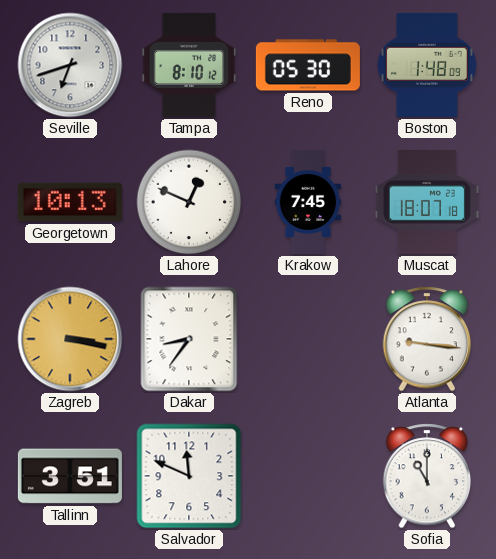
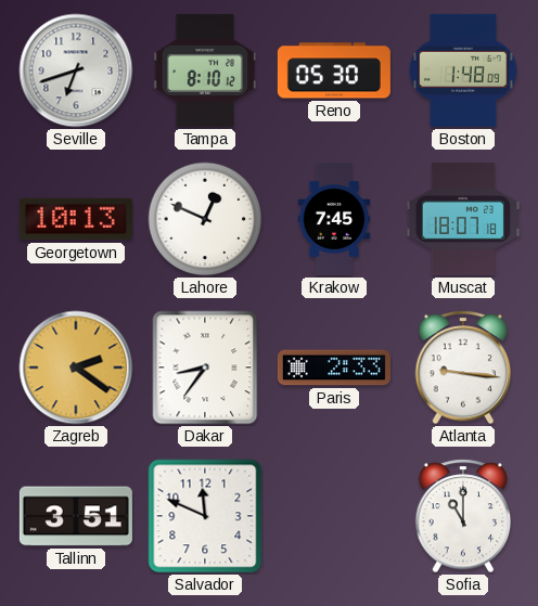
Zagreb: 3:17 -> 2:21 (76, 368)
Paris: none -> 2:33 (334, 368)
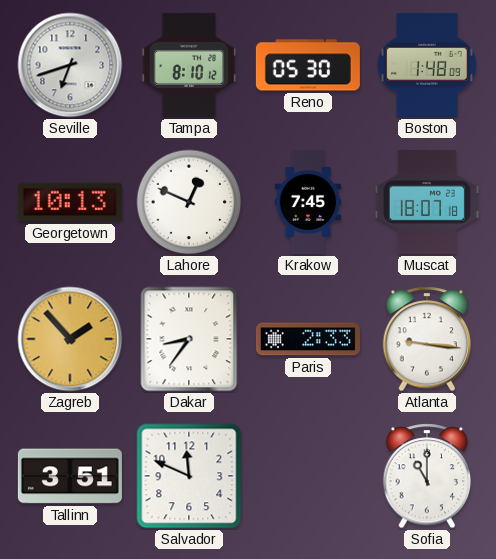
Zagreb: 2:21 -> 1:53 (70, 339)
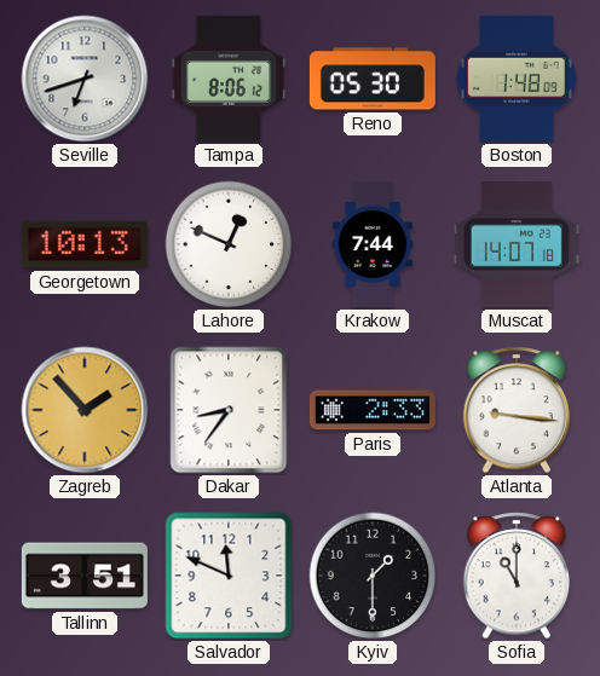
Tampa: 8:10 -> 8:06 (229, 79)
Krakow: 7:45 -> 7:44 (373, 244)
Muscat: 18:07 -> 14:07 (517, 244)
Kyiv: none -> 1:30 (373, 576)
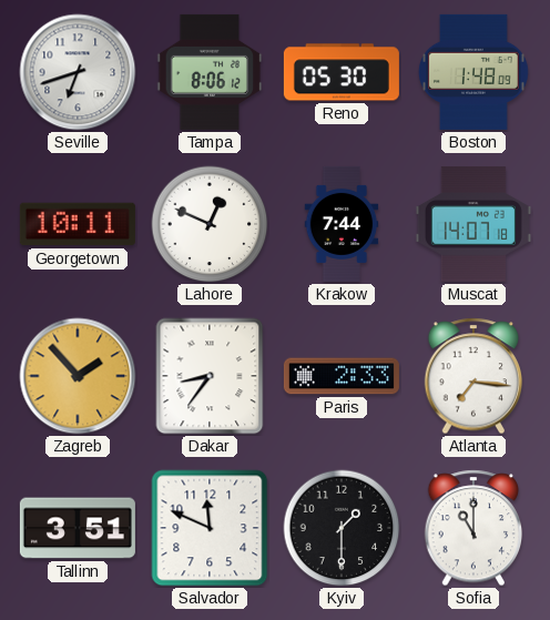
Georgetown: 10:13 -> 10:11 (78, 224)
Atlanta: 9:16 -> 7:16 (473, 376)
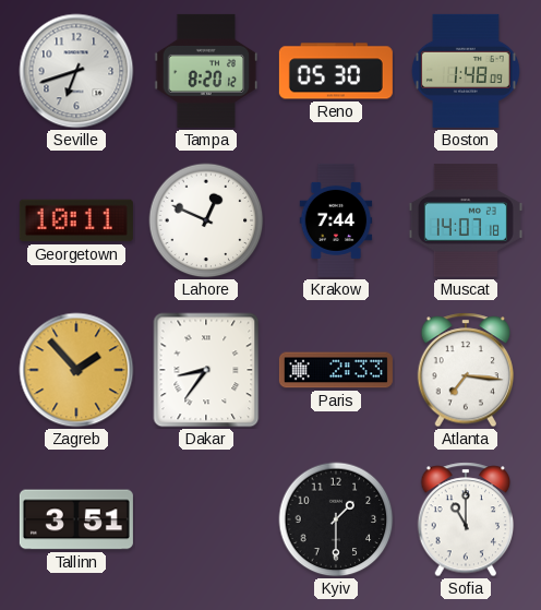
Tampa: 8:06 -> 8:20 (206, 71)
Salvador: 11:49 -> none (210, 528)
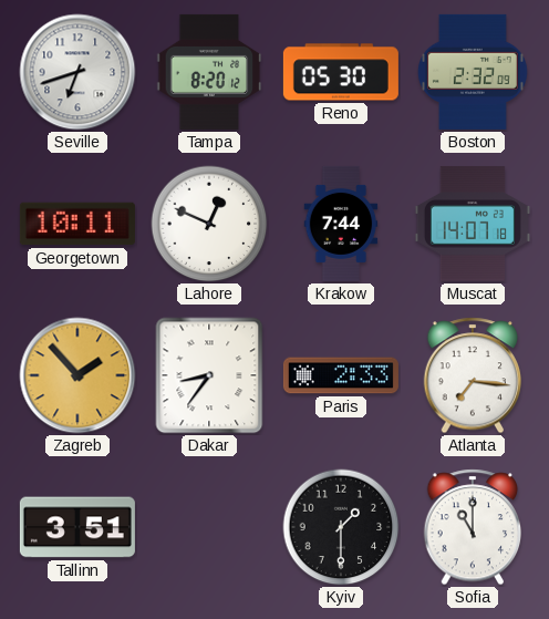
Boston: 1:48 -> 2:32 (473, 72)
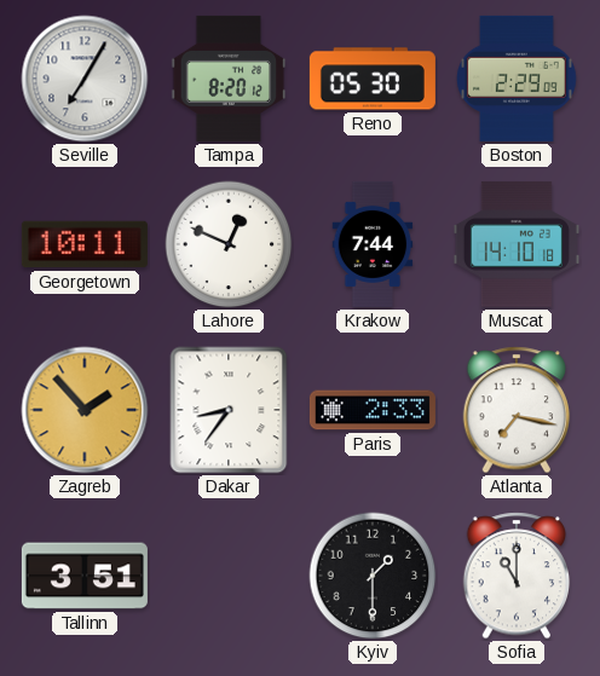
Seville: 6:42 -> 7:05 (85, 79)
Boston: 2:32 -> 2:29 (517, 79)
Muscat: 14:07 -> 14:10 (517, 244)
Atlanta: 7:16 -> 7:17 (517, 410)
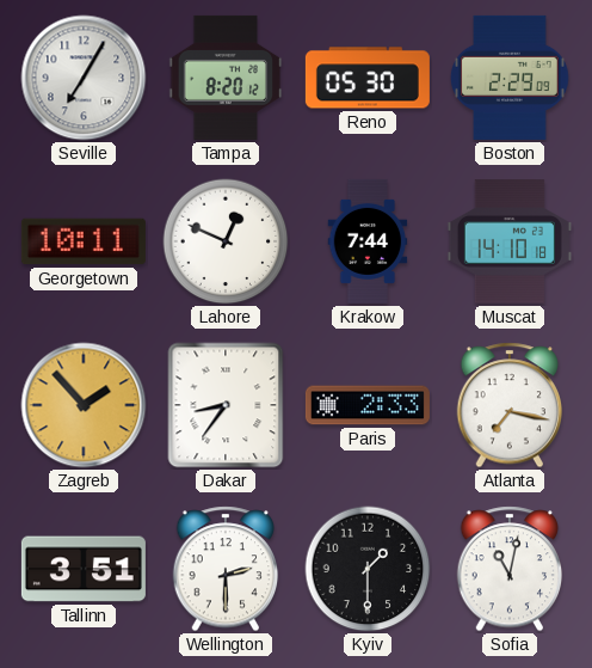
Wellington: none -> 2:30 (226, 569)
Sofia: 11:00 -> 11:02 (510, 569)
